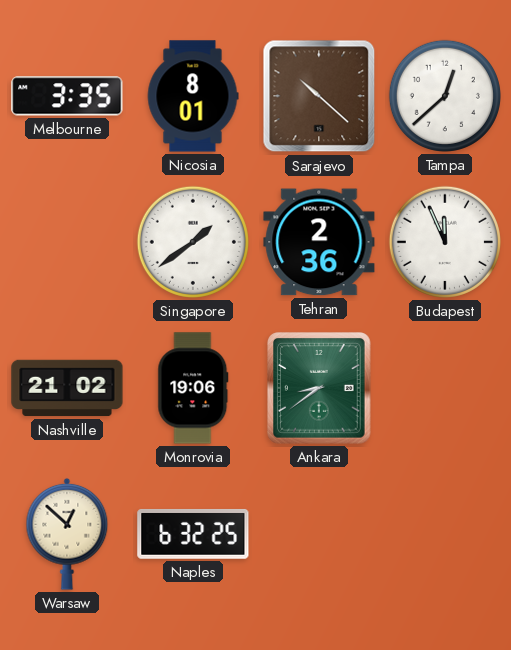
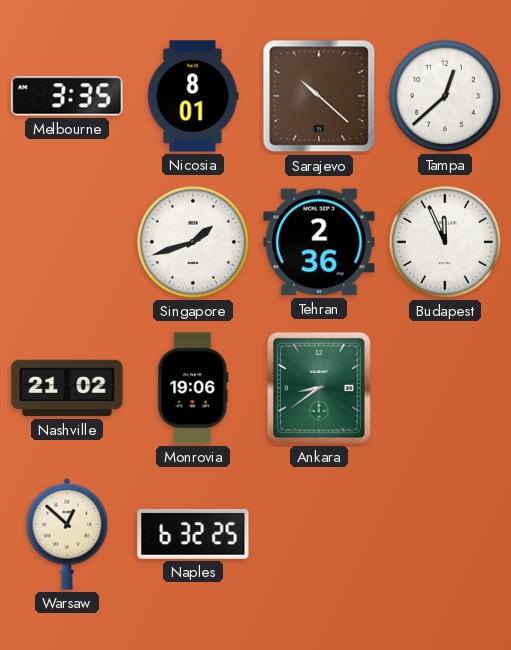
Singapore: 1:39 -> 1:42 (193, 242)
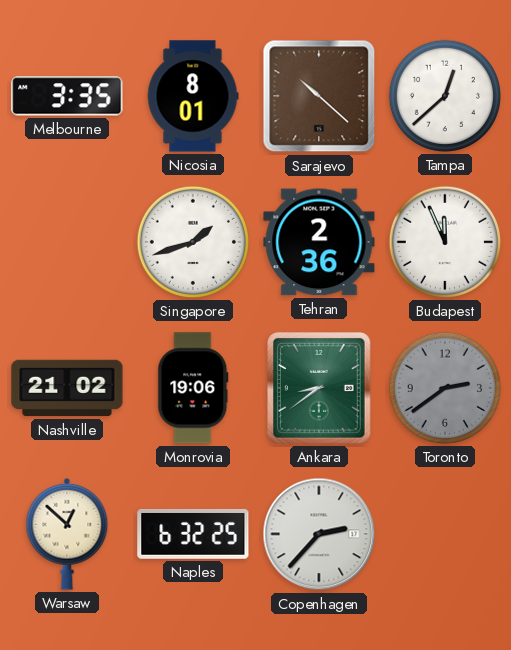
Toronto: none -> 2:39 (445, 388)
Copenhagen: none -> 2:37 (319, 534)
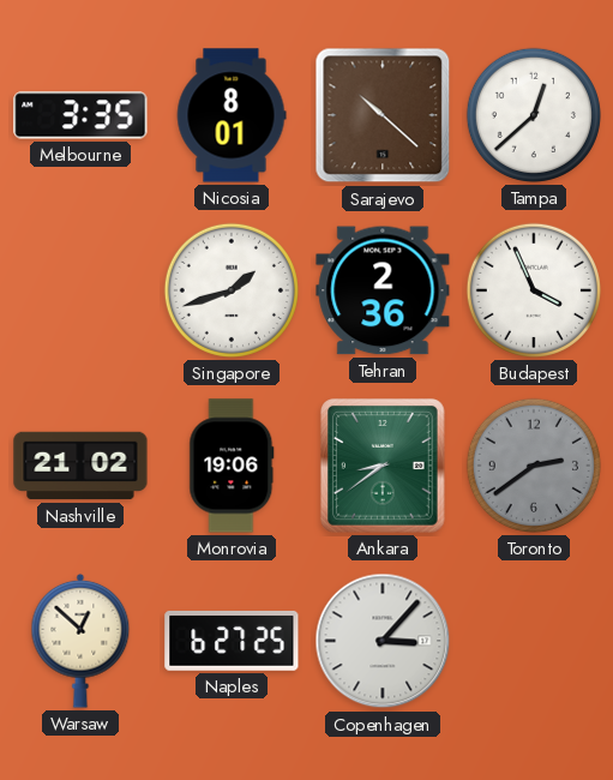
Budapest: 11:56 -> 3:56 (534, 290)
Naples: 6:32 -> 6:27 (232, 641)
Copenhagen: 2:37 -> 3:07 (383, 641)
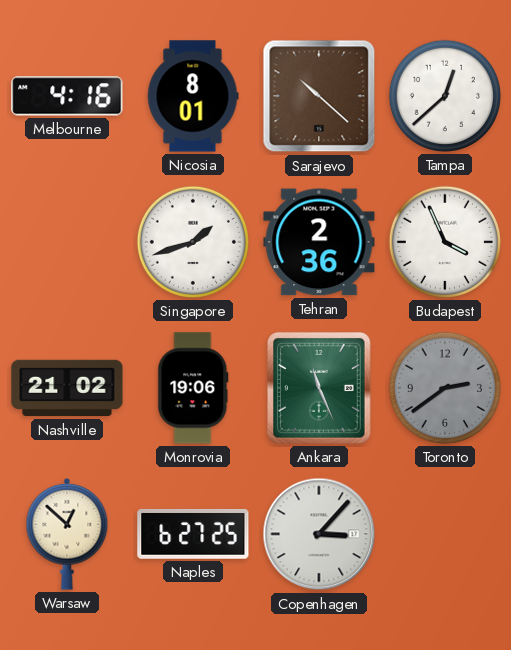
Melbourne: 3:35 -> 4:16 (67, 96)
Ankara: 8:39 -> 11:26 (320, 388)
